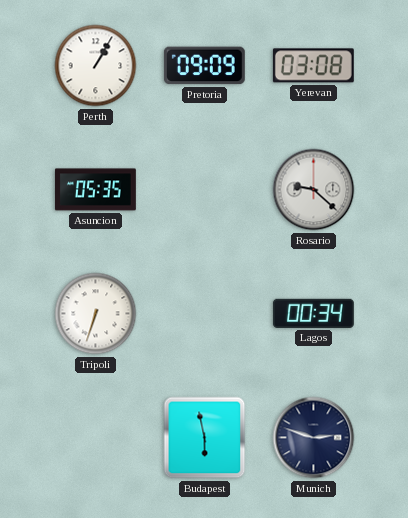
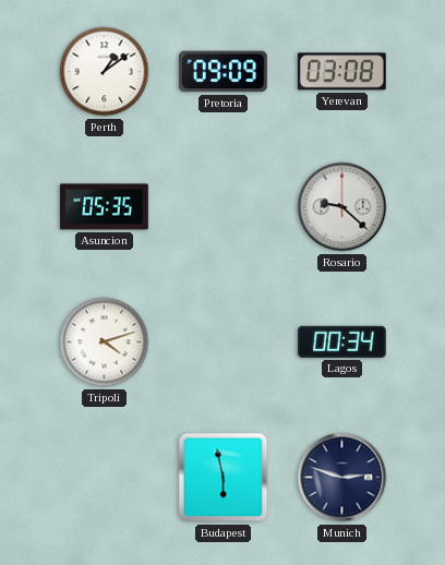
Perth: 1:05 -> 1:09 (105, 72)
Tripoli: 6:33 -> 4:12 (105, 342)
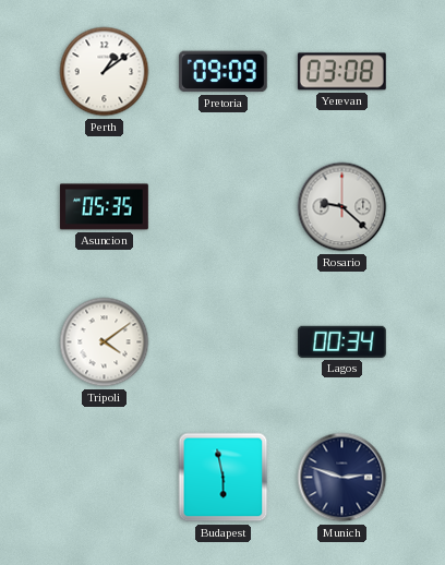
Tripoli: 4:12 -> 4:09 (105, 342)
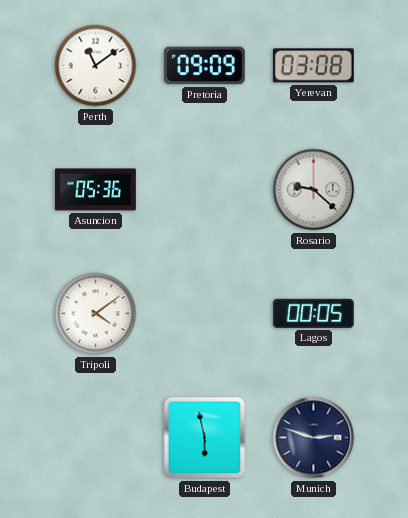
Perth: 1:09 -> 11:09 (96, 66)
Asuncion: 05:35 -> 05:36 (96, 190)
Lagos: 00:34 -> 00:05 (313, 313)
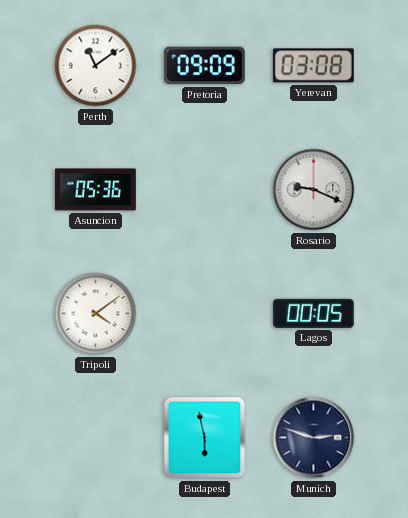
Rosario: 9:22 -> 9:19 (314, 190)
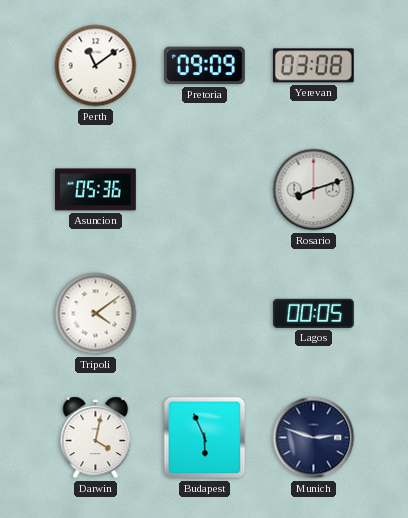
Rosario: 9:19 -> 8:12 (314, 190)
Darwin: none -> 4:02 (96, 438)
Budapest: 5:58 -> 5:56 (205, 438)
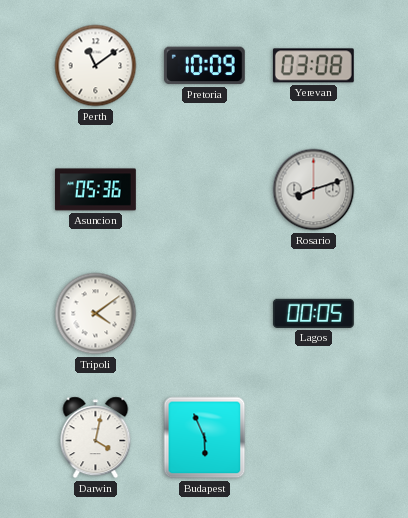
Pretoria: 09:09 -> 10:09 (204, 66)
Munich: 2:48 -> none (314, 438)
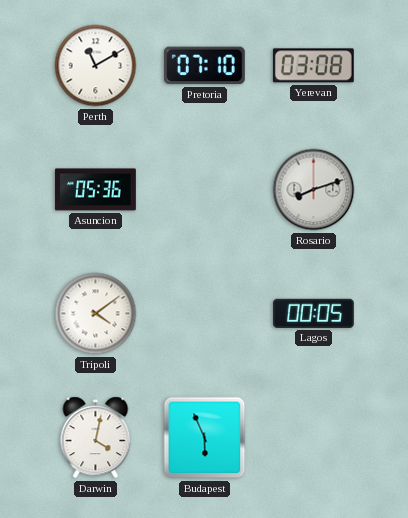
Perth: 11:09 -> 11:10 (96, 66)
Pretoria: 10:09 -> 07:10 (204, 66)
